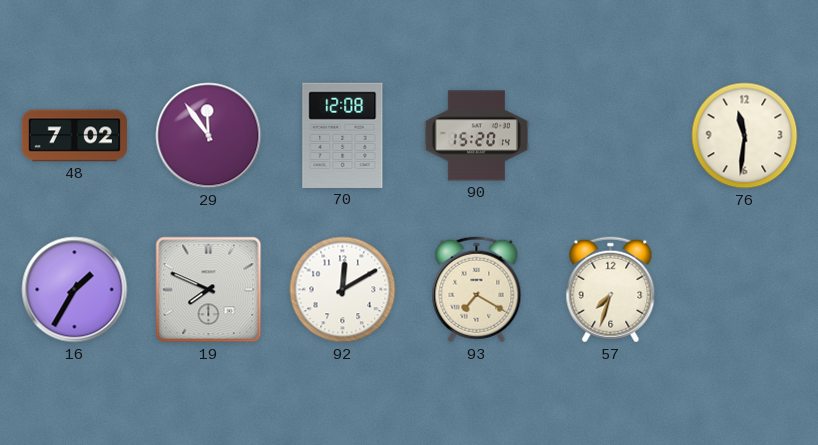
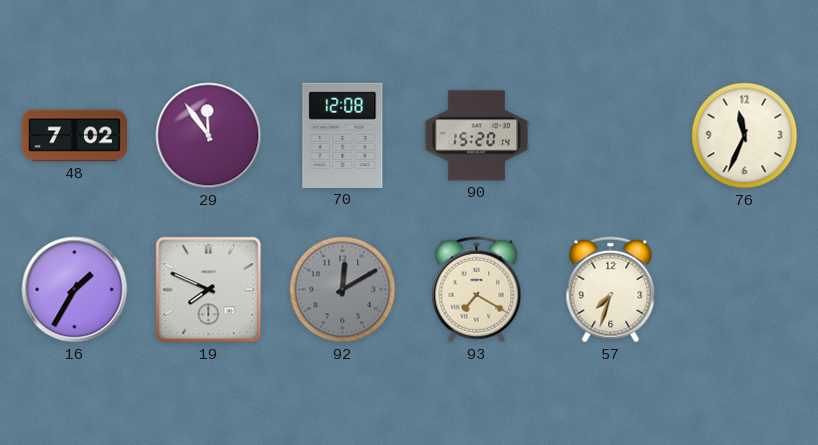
76: 11:31 -> 11:34 (745, 136)
92 dial: white -> grey (343, 290)
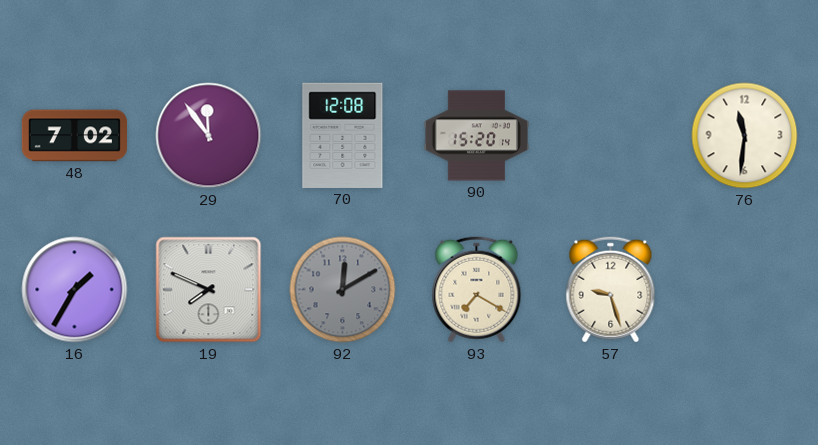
76: 11:34 -> 11:31 (745, 136)
57: 7:33 -> 9:27 (611, 290)
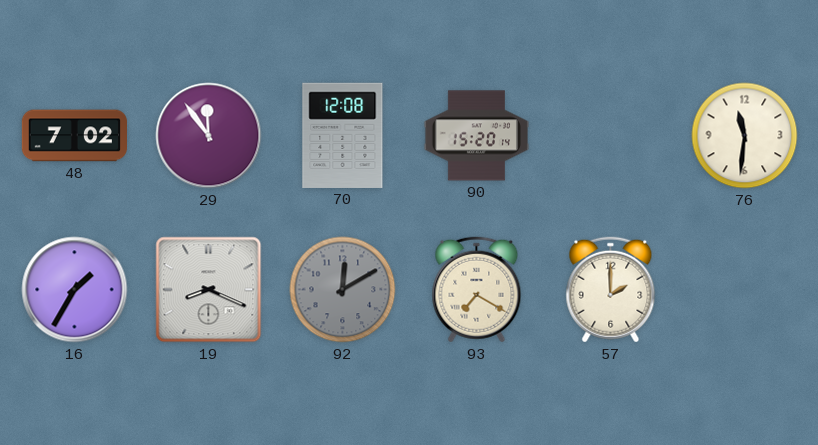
19: 7:49 -> 8:19 (209, 290)
57: 9:27 -> 2:00 (611, 290)
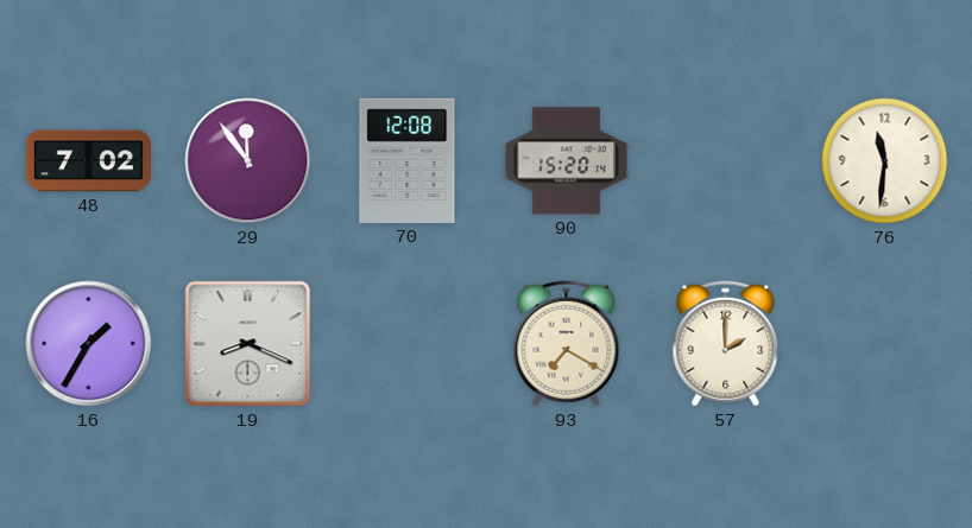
92: 12:10 -> none (343, 290)
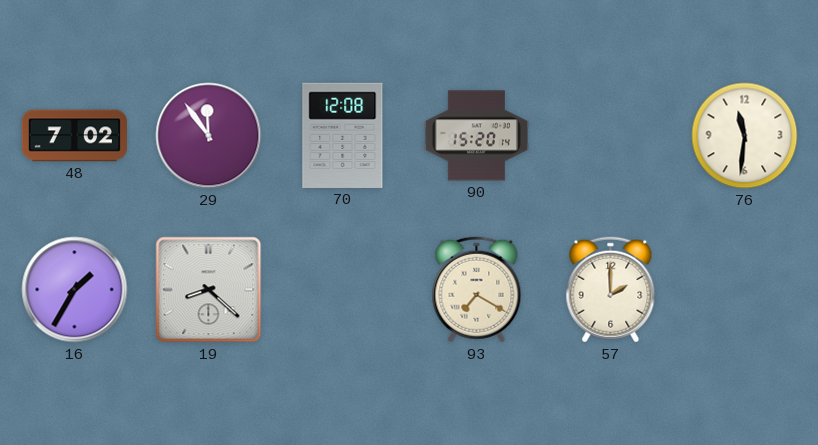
19: 8:19 -> 8:22 (209, 290)
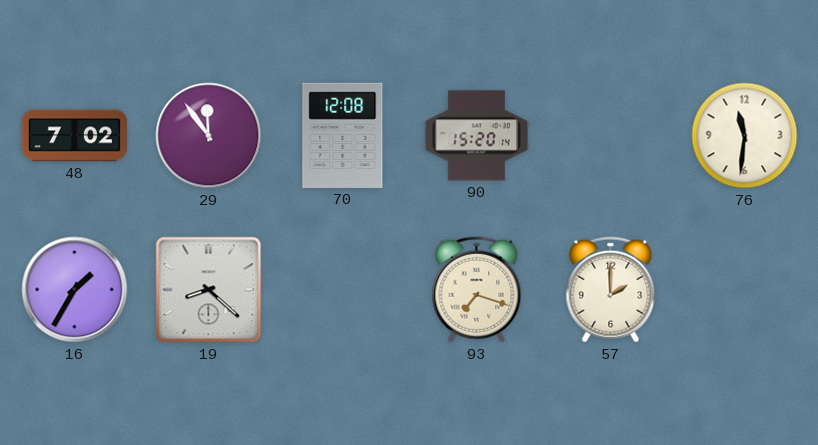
93: 7:20 -> 7:18 (477, 290)
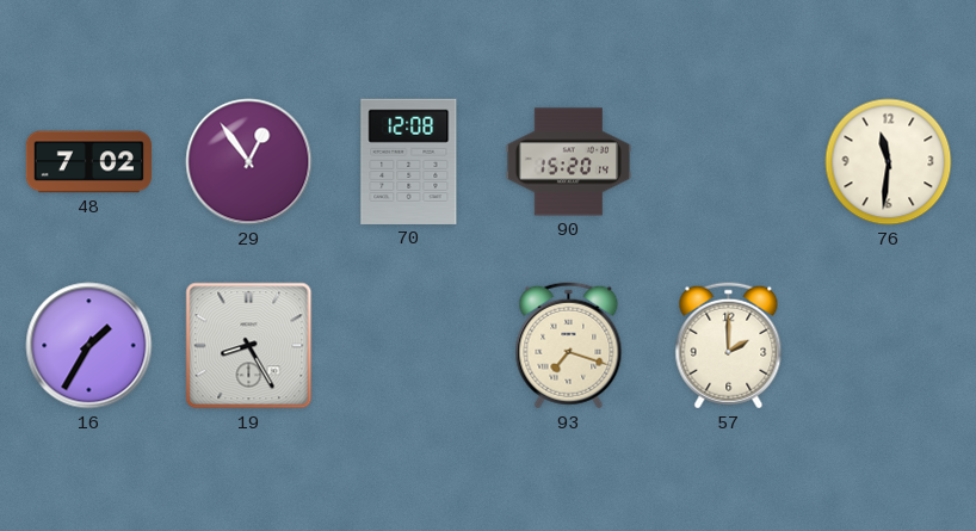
29: 11:54 -> 12:54 (249, 162)
19: 8:22 -> 8:25 (249, 346)
